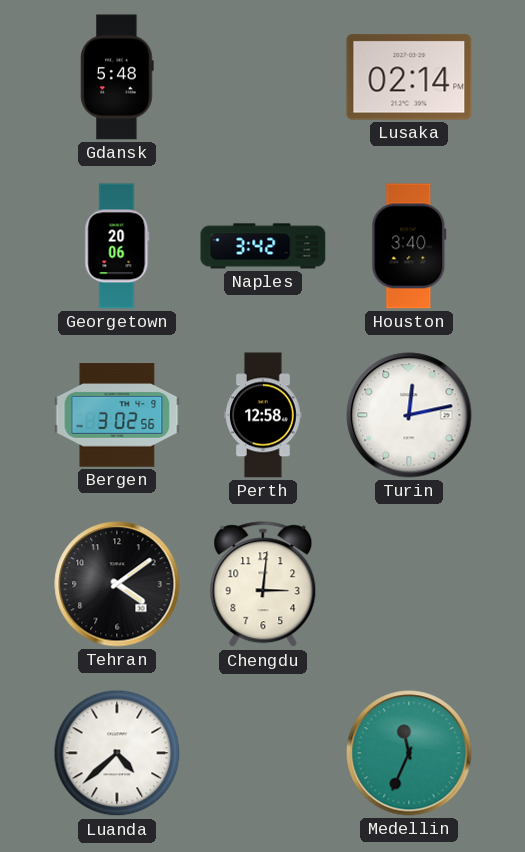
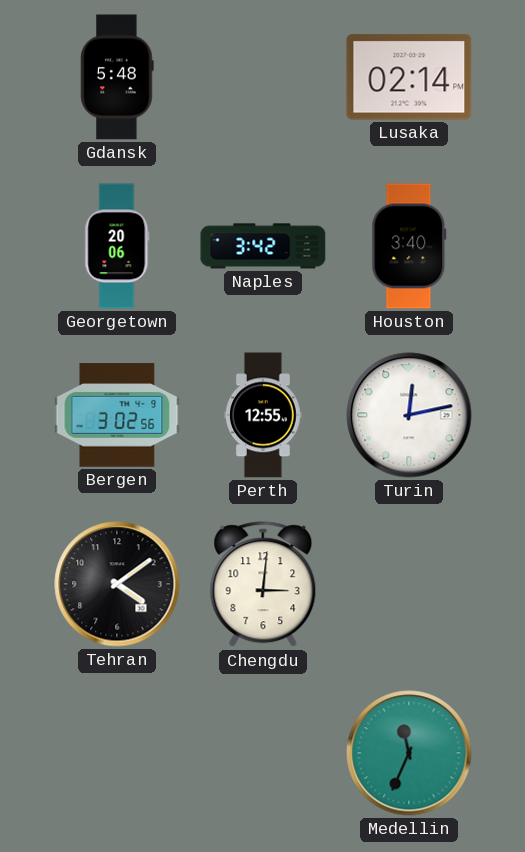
Perth: 12:58 -> 12:55 (263, 415)
Luanda: 4:38 -> none (117, 753)
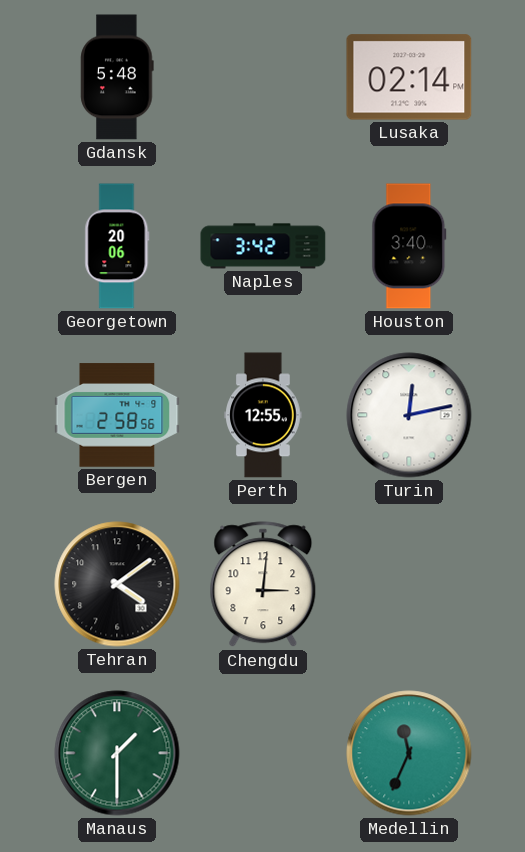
Bergen: 3:02 -> 2:58 (117, 415)
Manaus: none -> 1:30 (117, 753)
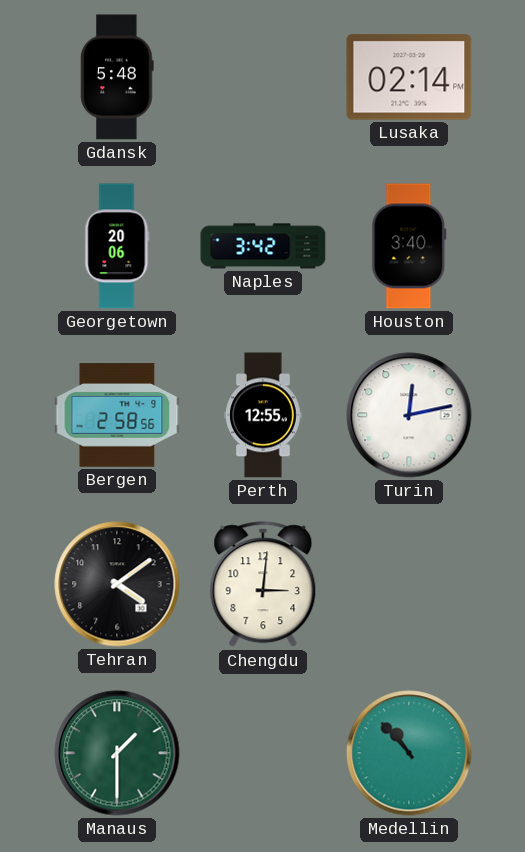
Medellin: 11:34 -> 10:53 (409, 753)
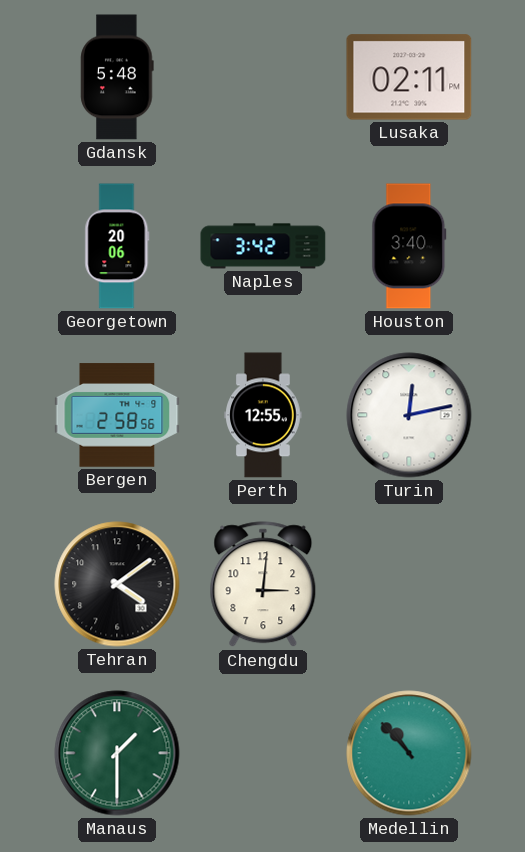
Lusaka: 02:14 -> 02:11 (409, 77)
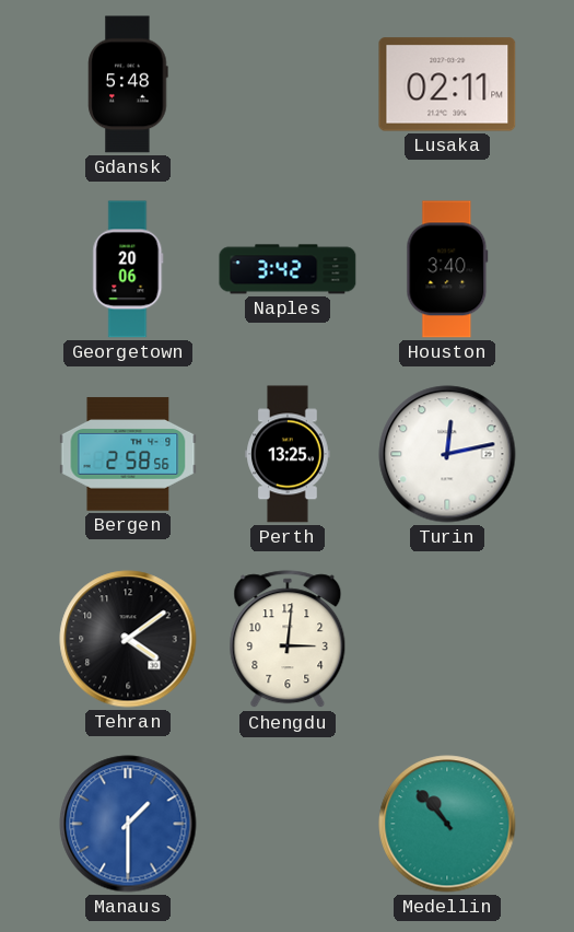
Perth: 12:55 -> 13:25 (288, 454)
Manaus dial: green -> blue (128, 824)
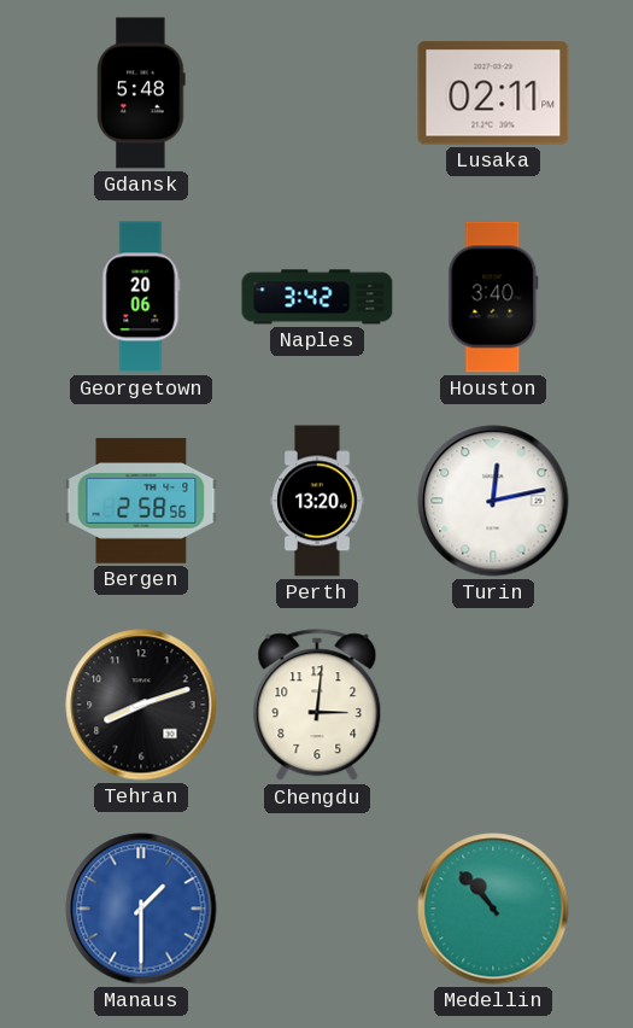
Perth: 13:25 -> 13:20 (317, 501)
Tehran: 4:09 -> 8:12 (141, 705)
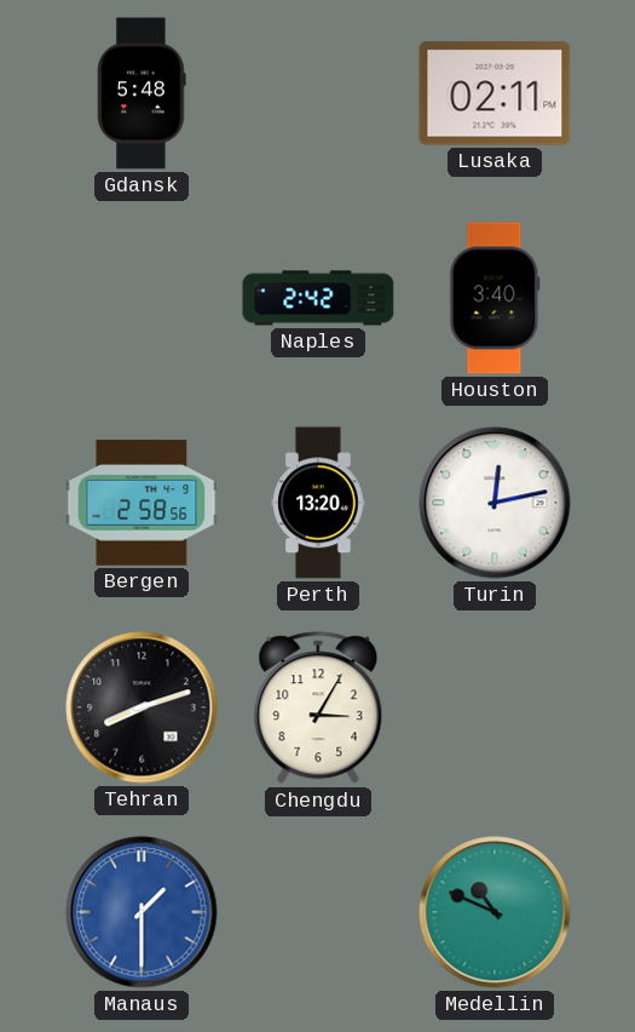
Georgetown: 20:06 -> none (141, 297)
Naples: 3:42 -> 2:42 (318, 298)
Chengdu: 3:01 -> 3:05 (318, 709)
Medellin: 10:53 -> 10:49 (495, 912)
